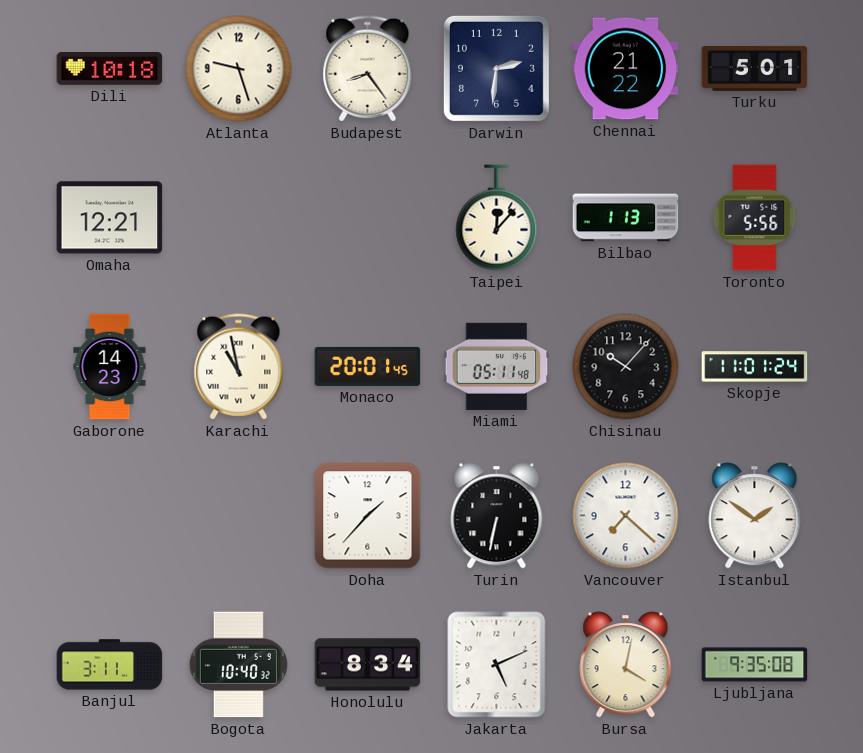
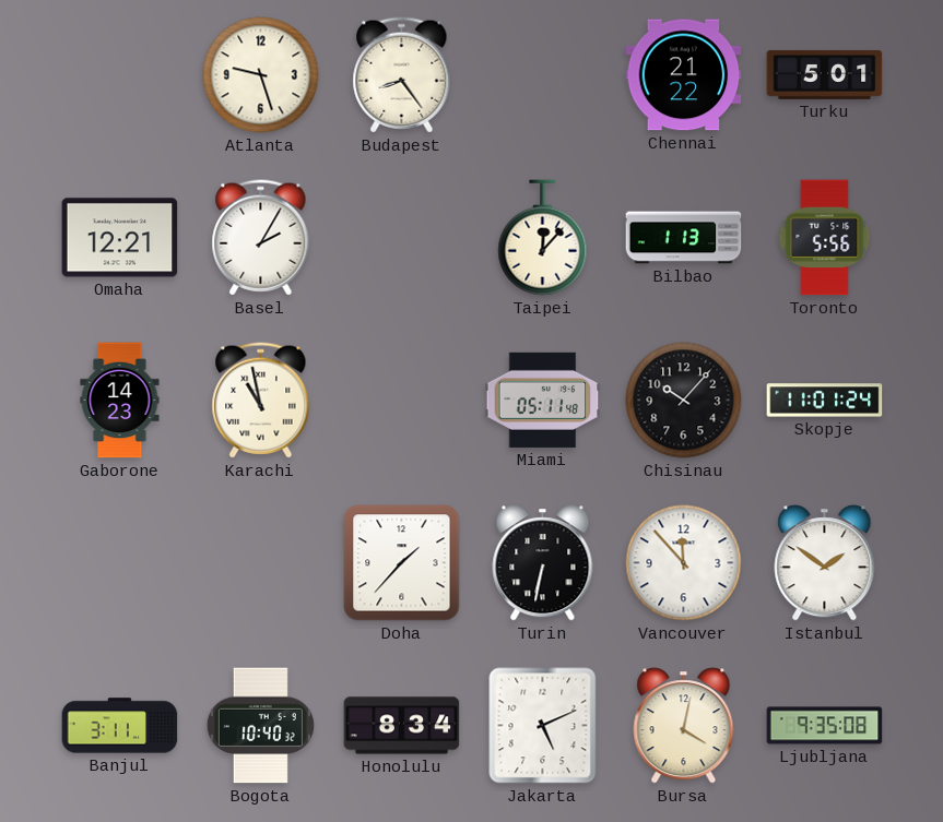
Dili: 10:18 -> none (110, 69)
Darwin: 2:31 -> none (496, 68)
Basel: none -> 2:05 (261, 238)
Monaco: 20:01 -> none (368, 366)
Vancouver: 7:22 -> 11:53 (684, 563)
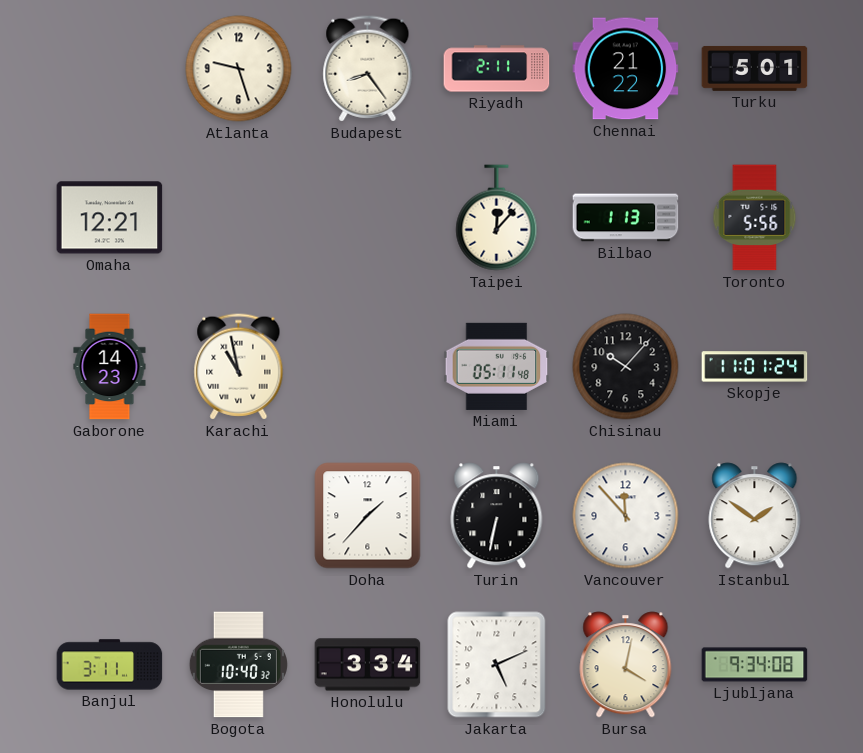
Riyadh: none -> 2:11 (497, 69)
Basel: 2:05 -> none (261, 238)
Honolulu: 8:34 -> 3:34 (368, 665)
Ljubljana: 9:35 -> 9:34 (755, 665)
